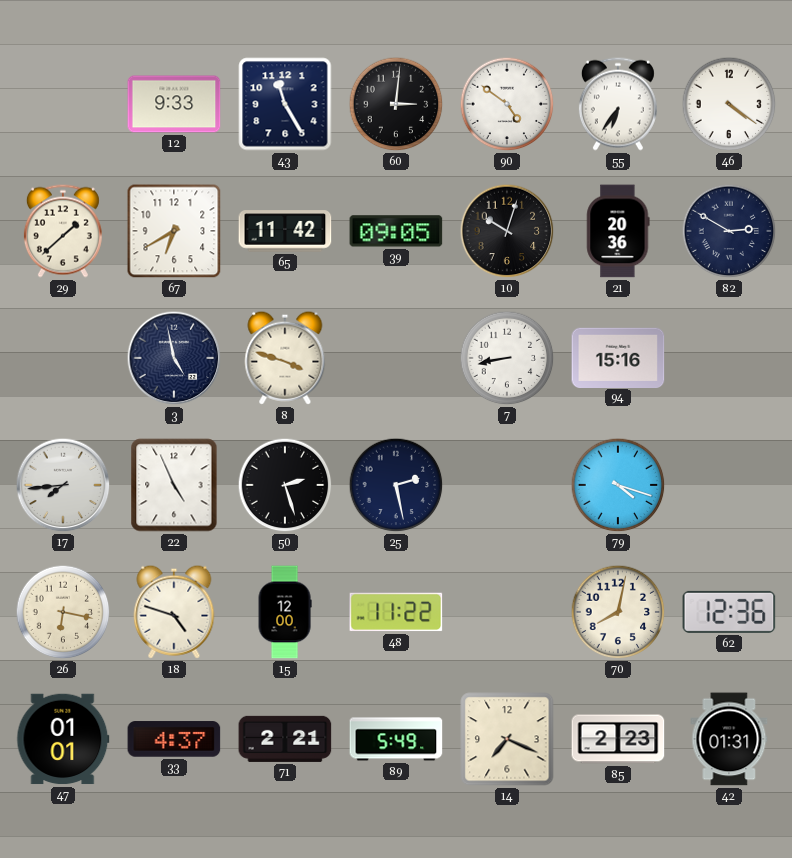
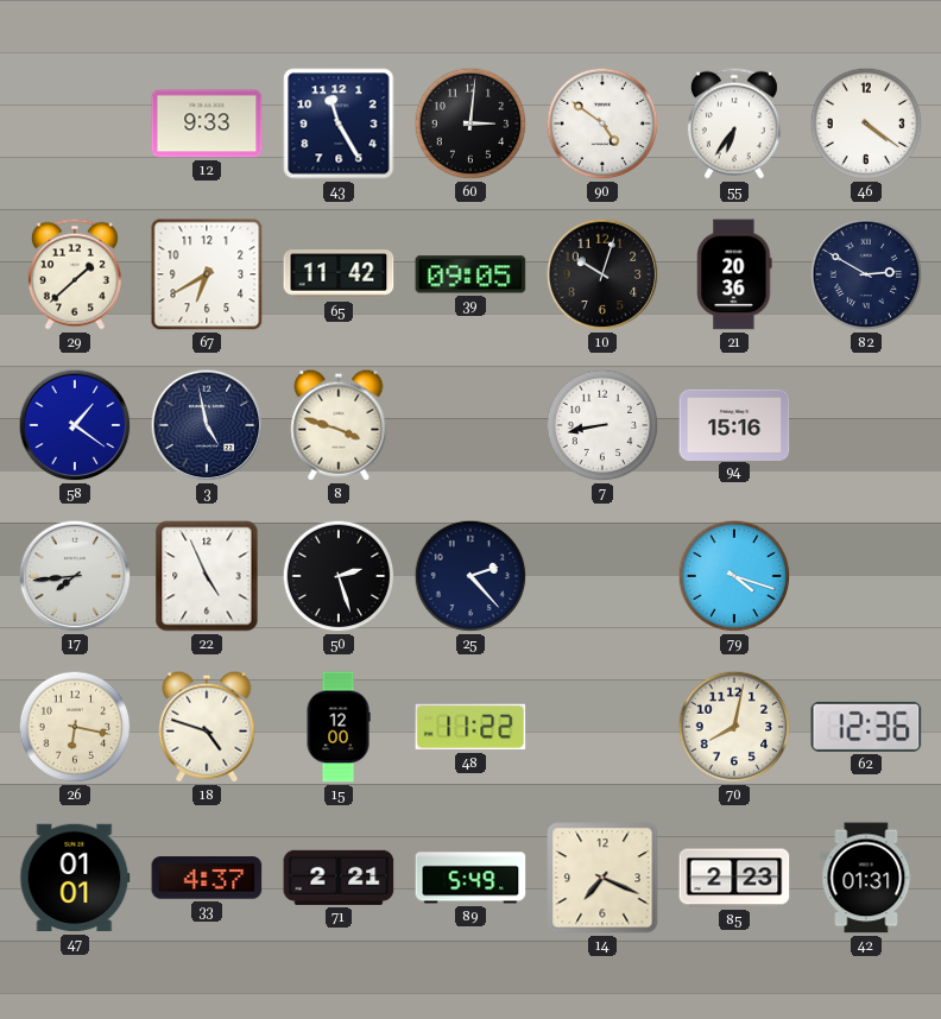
58: none -> 1:21 (75, 425)
25: 2:28 -> 2:23 (470, 576)
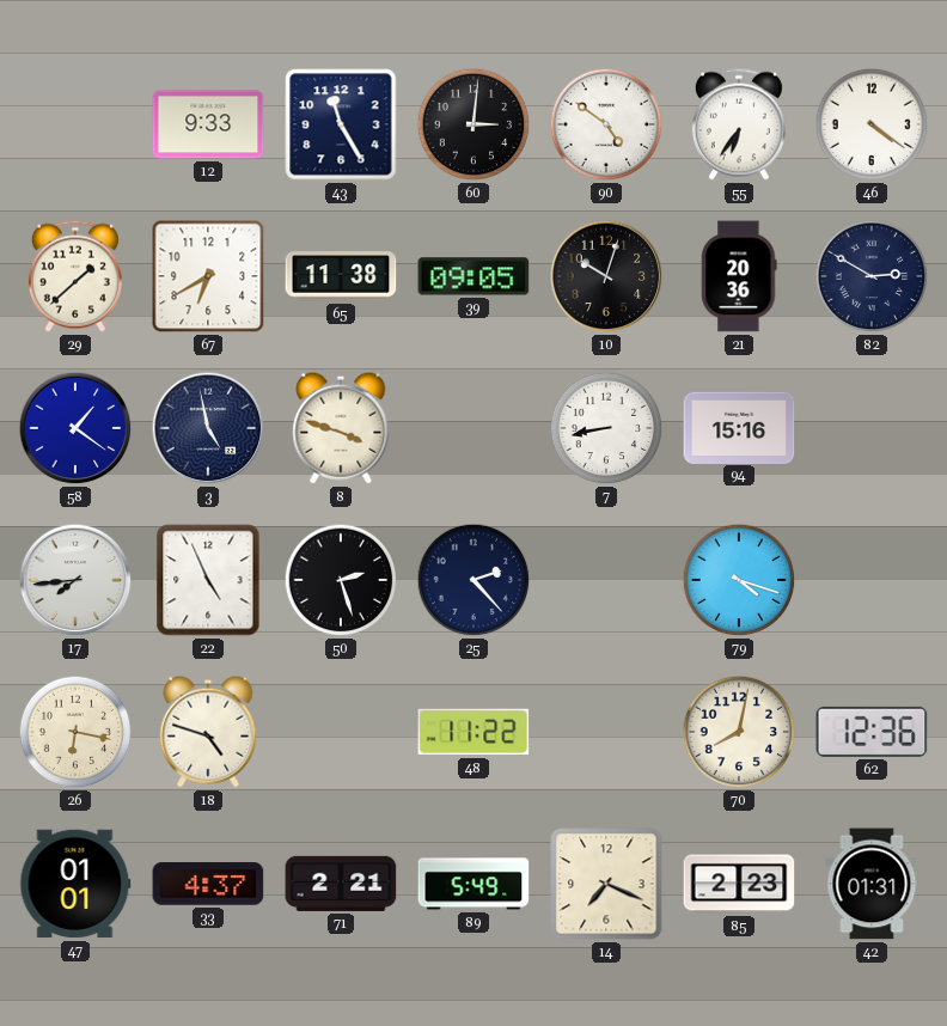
65: 11:42 -> 11:38 (341, 276)
15: 12:00 -> none (339, 727)
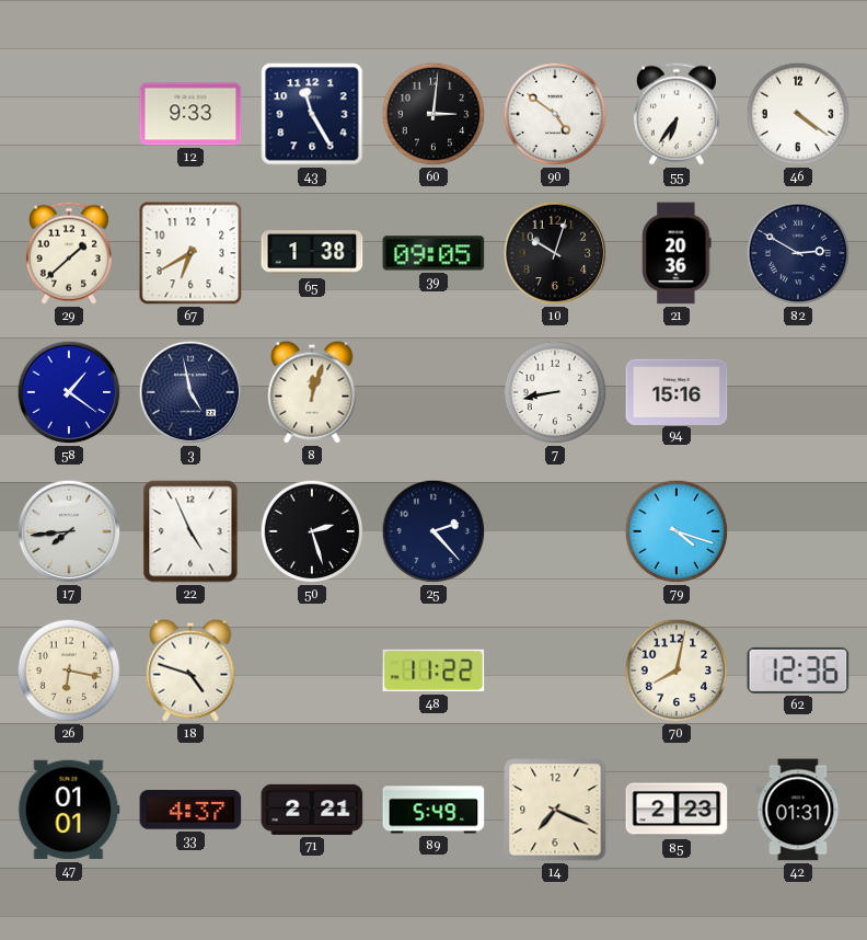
65: 11:38 -> 1:38 (312, 253)
8: 3:48 -> 12:03 (312, 392)
